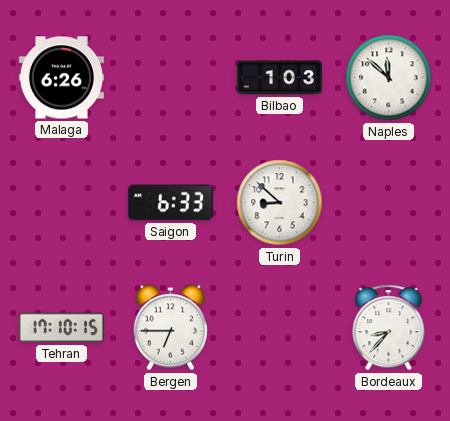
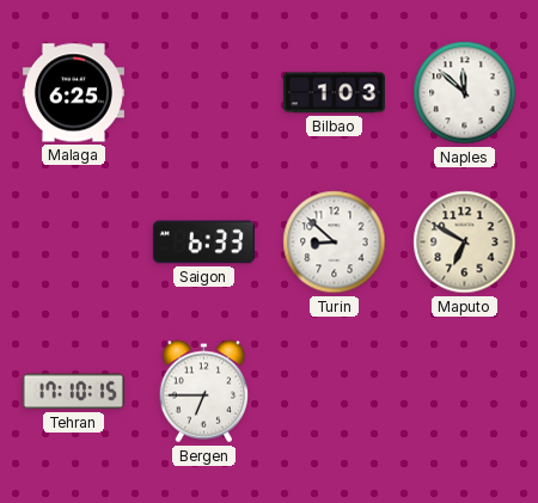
Malaga: 6:26 -> 6:25 (73, 93)
Maputo: none -> 6:50 (465, 243)
Bordeaux: 8:37 -> none (389, 328)
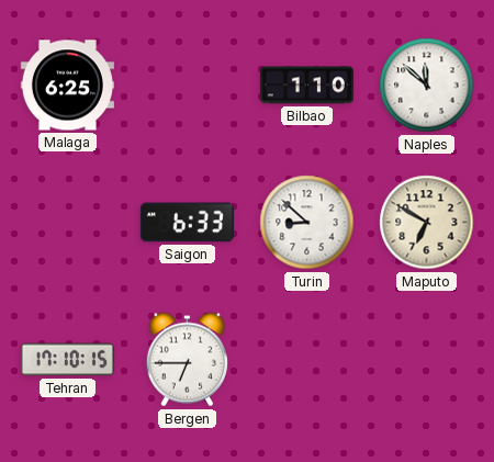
Bilbao: 1:03 -> 1:10 (306, 86)
